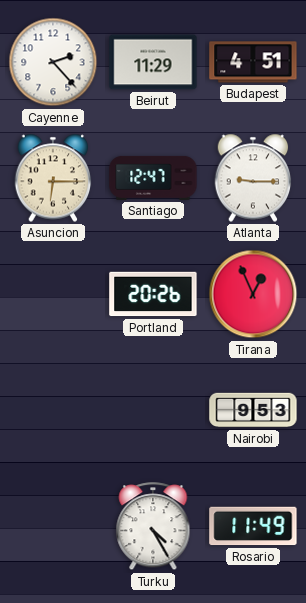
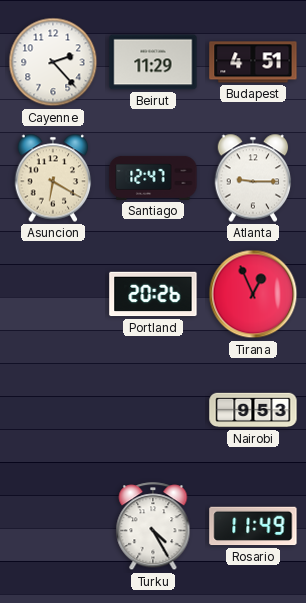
Asuncion: 6:15 -> 6:20 (53, 178)
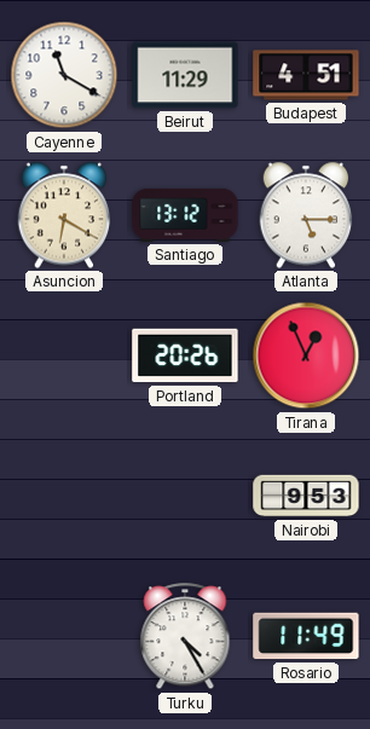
Cayenne: 2:23 -> 11:20 (64, 75)
Santiago: 12:47 -> 13:12 (185, 215)
Atlanta: 9:15 -> 5:15 (306, 215)
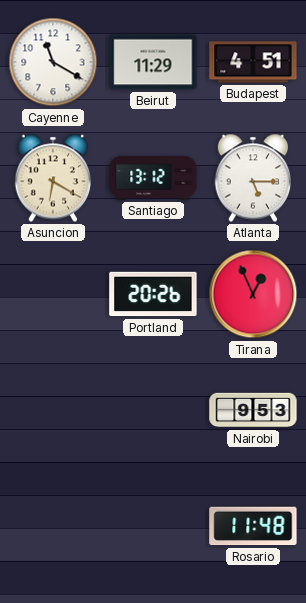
Turku: 4:25 -> none (185, 637)
Rosario: 11:49 -> 11:48 (253, 526)
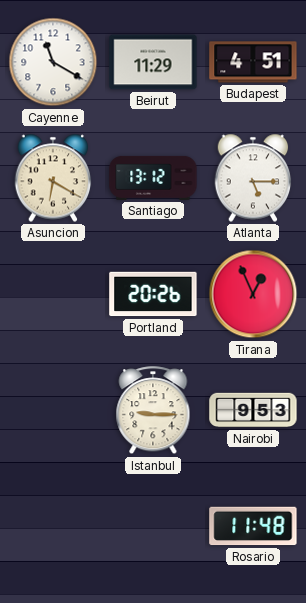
Istanbul: none -> 9:15 (153, 411)
